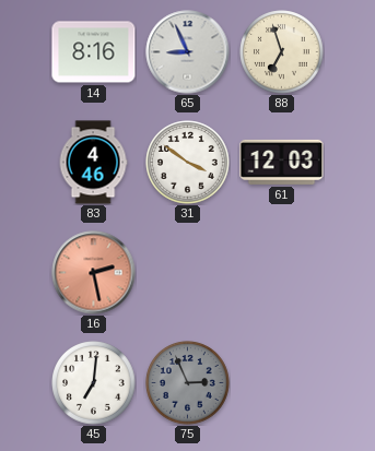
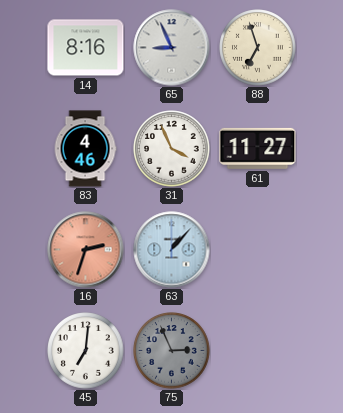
31: 3:51 -> 3:56 (172, 149)
61: 12:03 -> 11:27 (258, 148)
16: 2:28 -> 2:33 (86, 250)
63: none -> 1:07 (172, 250)
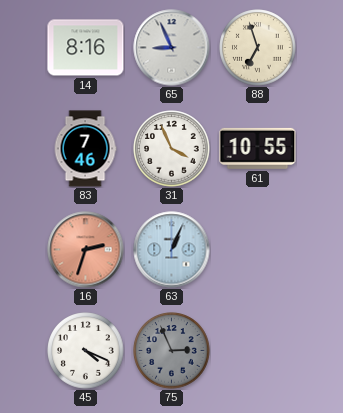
83: 4:46 -> 7:46 (85, 149)
61: 11:27 -> 10:55 (258, 148)
63: 1:07 -> 1:04 (172, 250)
45: 7:01 -> 4:19 (86, 351)
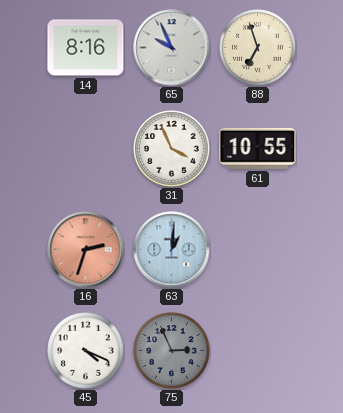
65: 8:56 -> 9:56 (172, 48)
83: 7:46 -> none (85, 149)
63: 1:04 -> 1:01 (172, 250)
